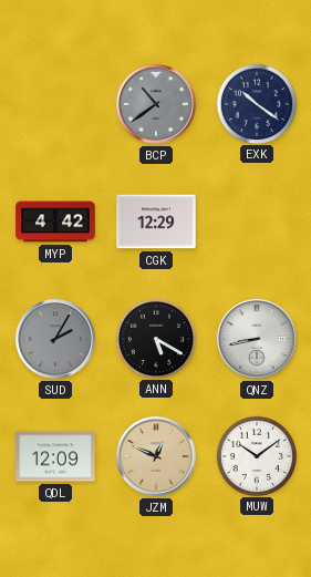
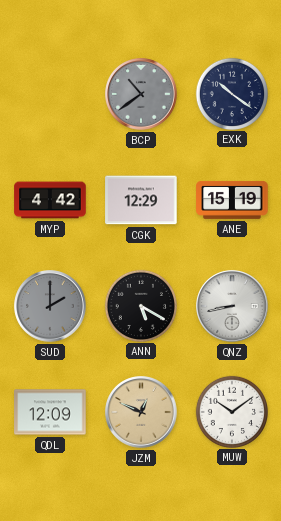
ANE: none -> 15:19 (232, 200)
SUD: 2:05 -> 2:00 (50, 306)
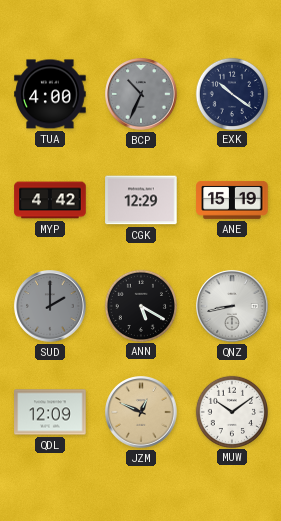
TUA: none -> 4:00 (50, 94)
BCP: 10:39 -> 10:34 (141, 94)
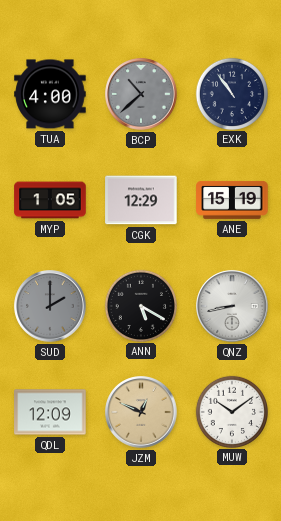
BCP: 10:34 -> 10:38 (141, 94)
EXK: 10:21 -> 10:54 (231, 93)
MYP: 4:42 -> 1:05 (50, 200)
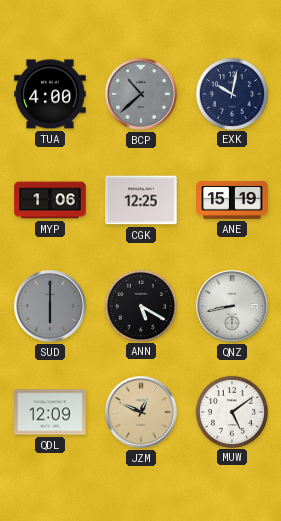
EXK: 10:54 -> 10:02 (231, 93)
MYP: 1:05 -> 1:06 (50, 200)
CGK: 12:29 -> 12:25 (141, 200)
SUD: 2:00 -> 6:00 (50, 306)
MUW: 10:09 -> 5:09 (231, 411)
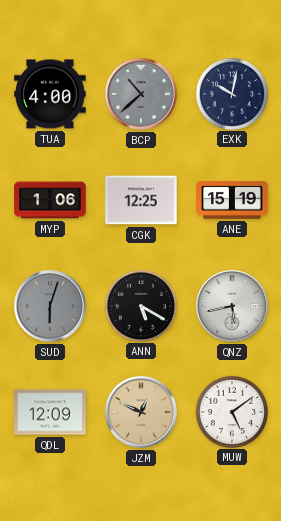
SUD: 6:00 -> 6:03 (50, 306)
QNZ: 8:43 -> 5:43 (232, 306)
